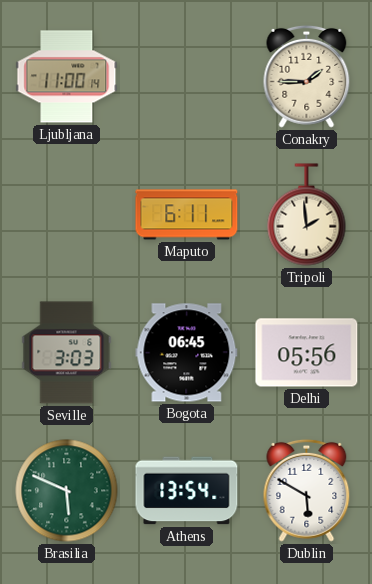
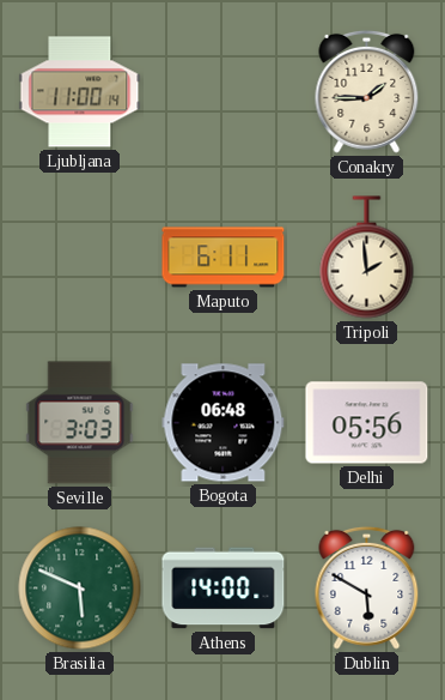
Bogota: 06:45 -> 06:48 (224, 423)
Athens: 13:54 -> 14:00 (224, 589)
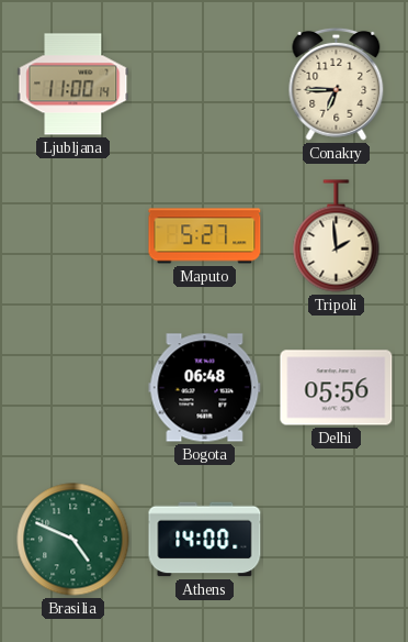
Conakry: 1:45 -> 6:45 (337, 84)
Maputo: 6:11 -> 5:27 (205, 236)
Seville: 3:03 -> none (80, 423)
Brasilia: 5:49 -> 4:49 (73, 540)
Dublin: 5:50 -> none (367, 587)
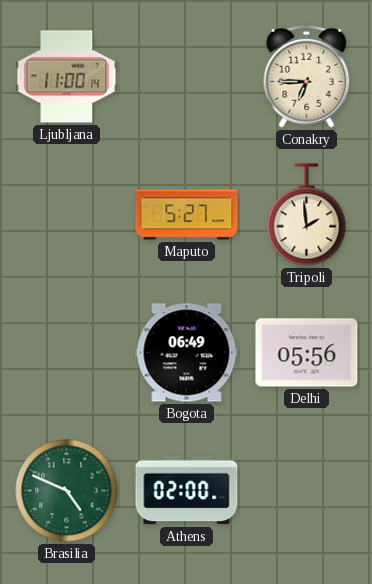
Bogota: 06:48 -> 06:49 (187, 353)
Athens: 14:00 -> 02:00 (187, 491)
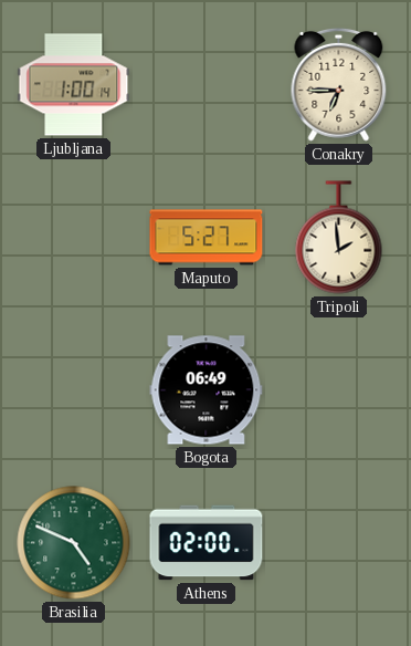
Ljubljana: 11:00 -> 1:00 (74, 85)
Delhi: 05:56 -> none (307, 353)
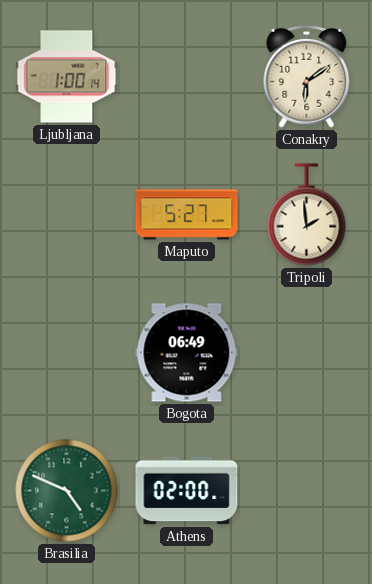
Conakry: 6:45 -> 6:09 (307, 76)
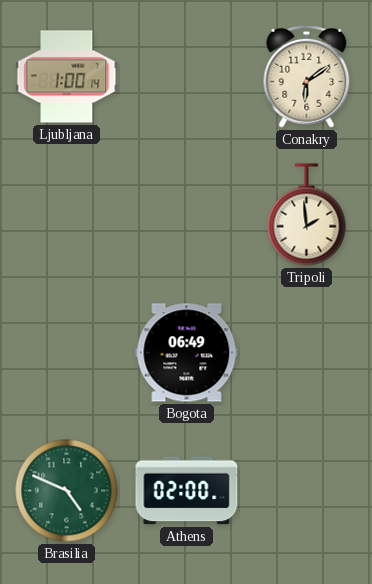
Maputo: 5:27 -> none (187, 215)
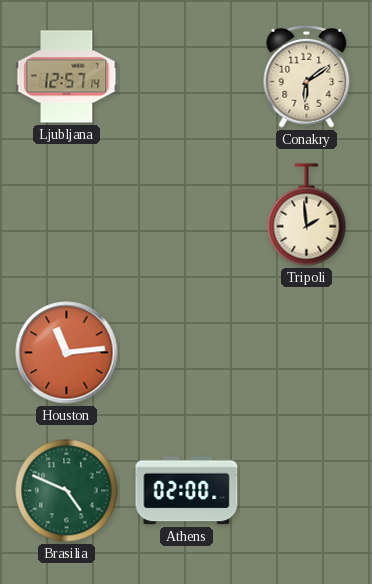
Ljubljana: 1:00 -> 12:57 (67, 77)
Houston: none -> 11:14 (67, 353)
Bogota: 06:49 -> none (187, 353)
